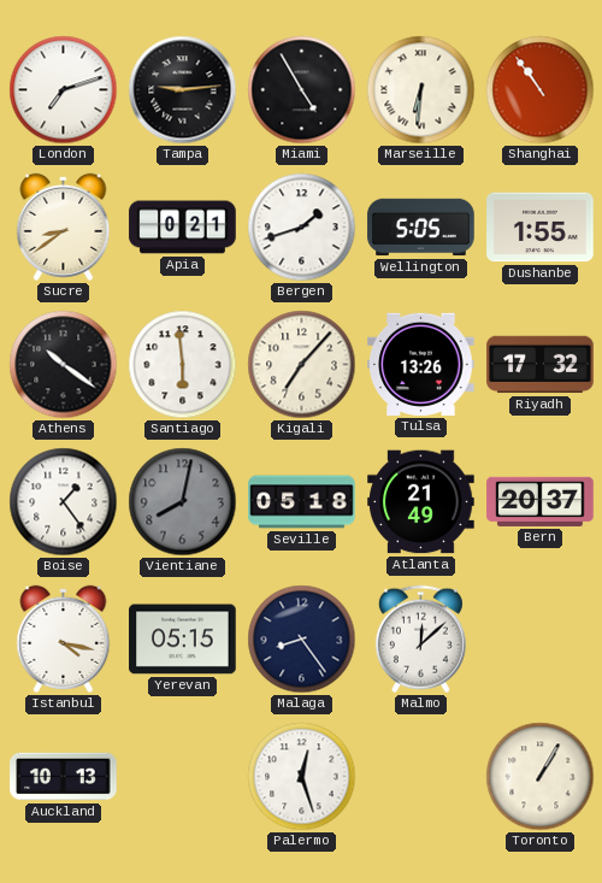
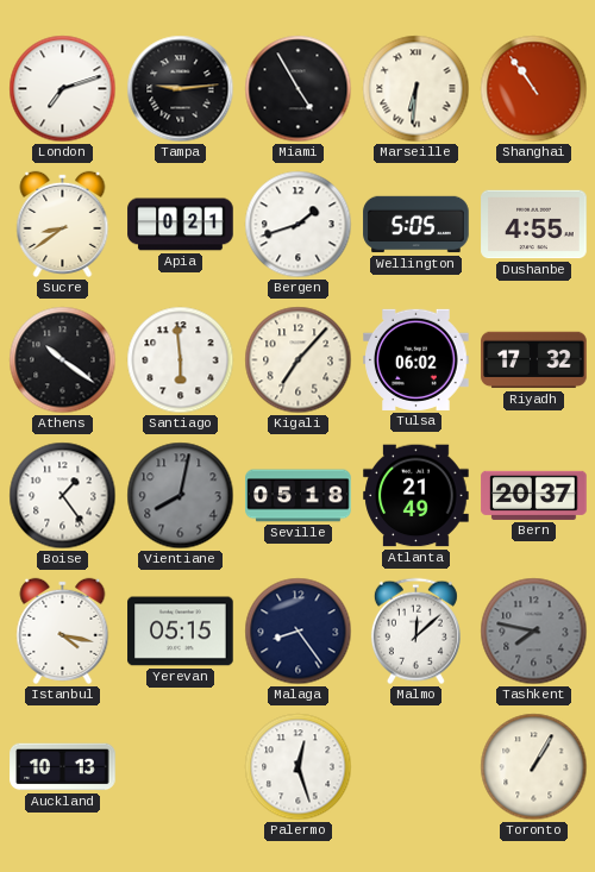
Dushanbe: 1:55 -> 4:55 (534, 225)
Tulsa: 13:26 -> 06:02 (416, 359)
Tashkent: none -> 7:47 (534, 632)
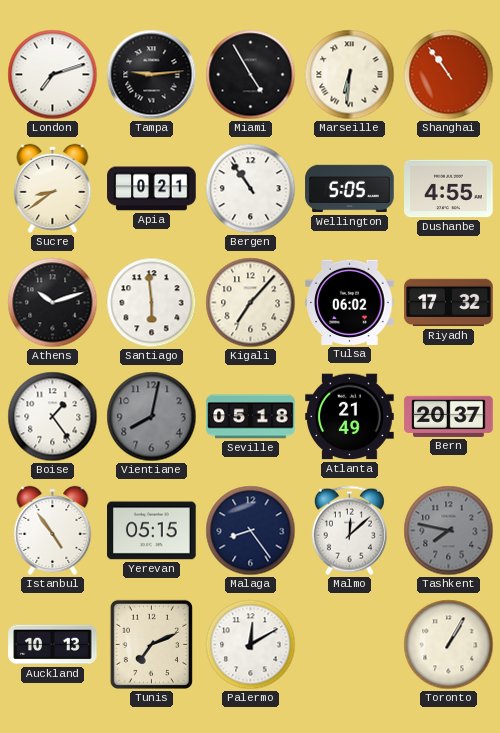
Bergen: 1:42 -> 10:54 (251, 189)
Athens: 10:21 -> 10:12 (53, 303)
Istanbul: 4:17 -> 4:54 (53, 530)
Tunis: none -> 7:11 (151, 644)
Palermo: 12:27 -> 12:10 (251, 645)
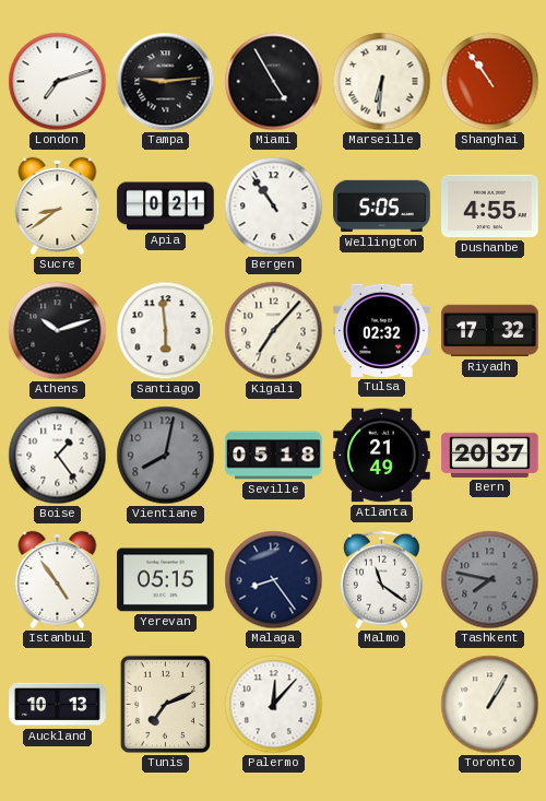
Tulsa: 06:02 -> 02:32 (382, 330)
Malmo: 12:08 -> 11:21 (381, 580)
Palermo: 12:10 -> 12:07 (274, 705)
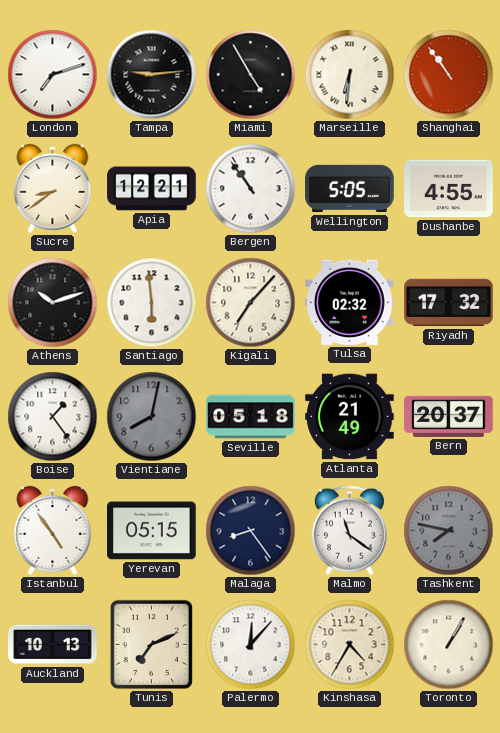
Apia: 0:21 -> 12:21 (152, 189)
Kinshasa: none -> 4:35 (350, 645)
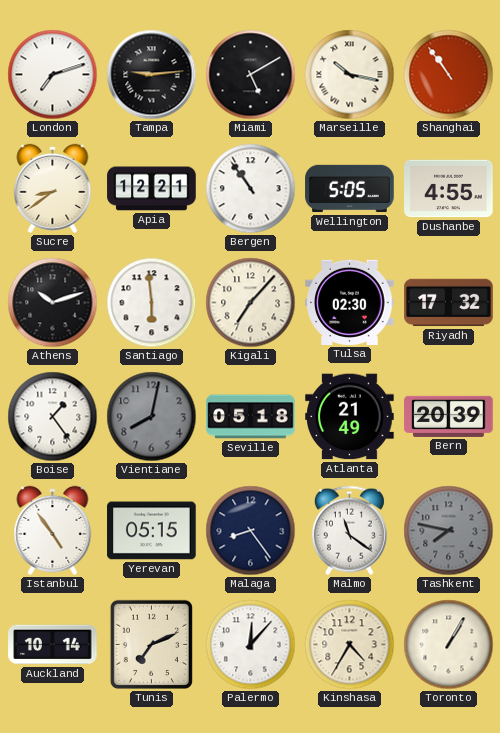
Miami: 4:55 -> 5:10 (251, 75)
Marseille: 6:31 -> 10:17 (350, 75)
Tulsa: 02:32 -> 02:30 (350, 302)
Bern: 20:37 -> 20:39 (449, 416)
Auckland: 10:13 -> 10:14 (53, 645)
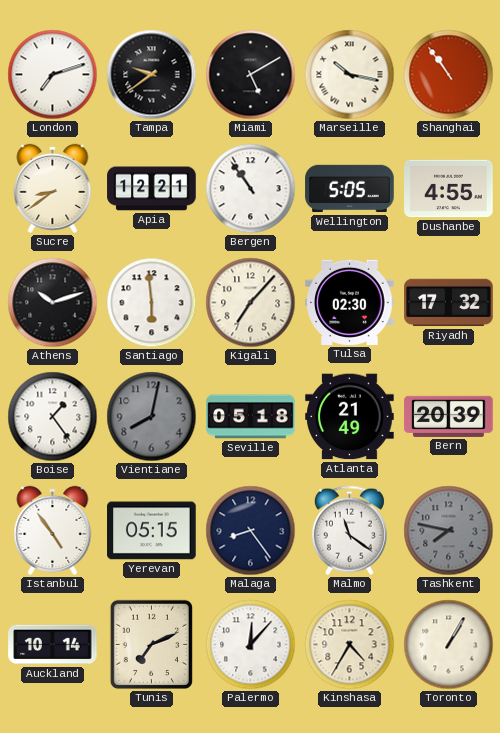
Tampa: 9:14 -> 9:39 (152, 75)
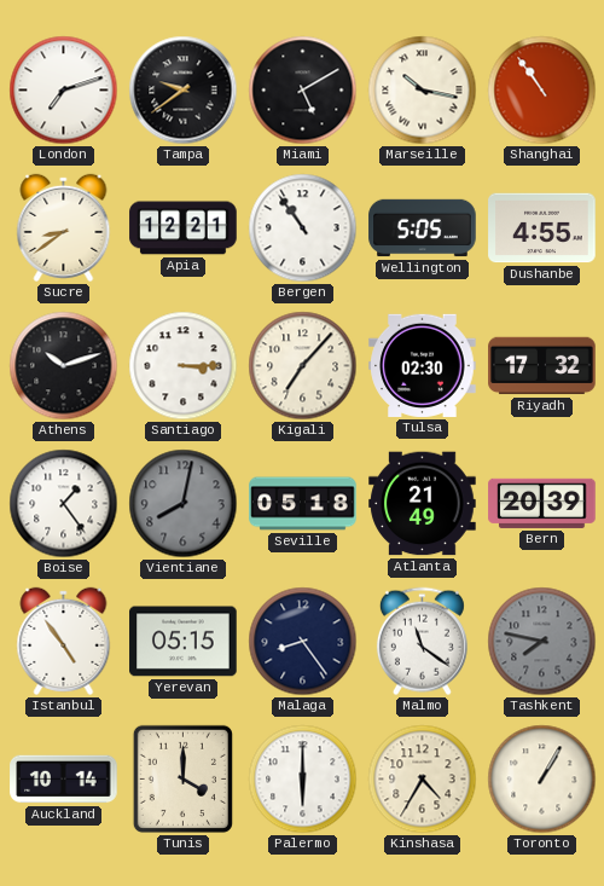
Santiago: 5:59 -> 3:15 (184, 366)
Tunis: 7:11 -> 4:00 (182, 778)
Palermo: 12:07 -> 6:00 (303, 780)
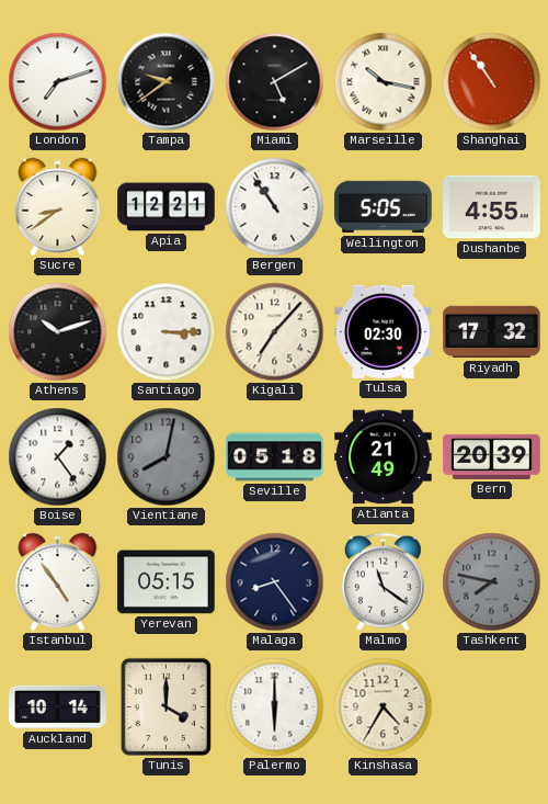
Toronto: 1:05 -> none (542, 780)
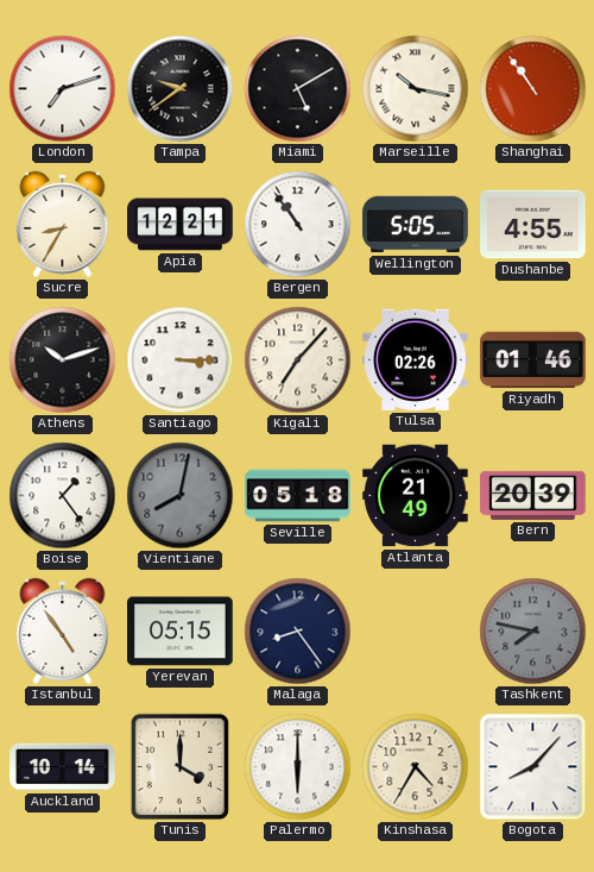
Sucre: 8:39 -> 8:35 (63, 224)
Tulsa: 02:30 -> 02:26 (416, 359)
Riyadh: 17:32 -> 01:46 (533, 360)
Malmo: 11:21 -> none (383, 582)
Bogota: none -> 8:07 (533, 767)
